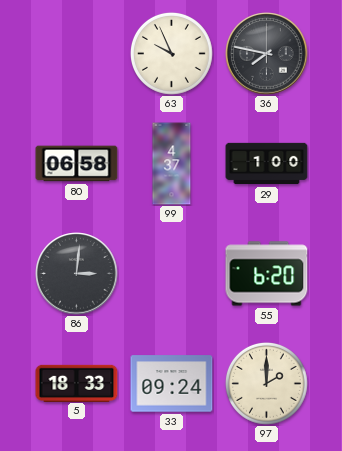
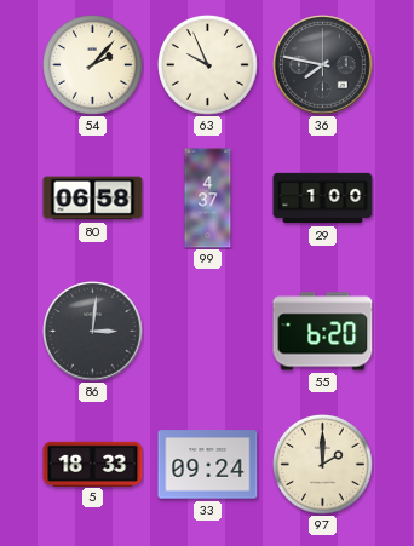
54: none -> 2:07 (92, 64)
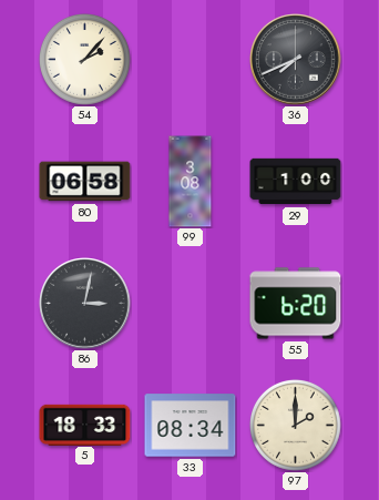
63: 9:56 -> none (207, 64)
36: 7:47 -> 7:41 (296, 60)
99: 4:37 -> 3:08 (191, 182)
86: 3:01 -> 3:02 (85, 304)
33: 09:24 -> 08:34 (191, 426)
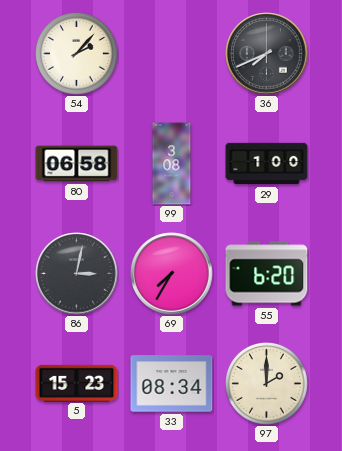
69: none -> 7:35 (172, 274)
5: 18:33 -> 15:23 (77, 383)
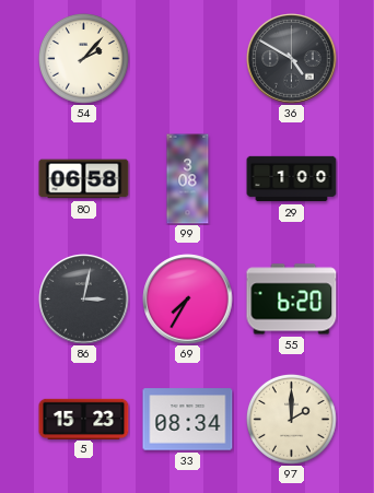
36: 7:41 -> 4:50 (292, 59)
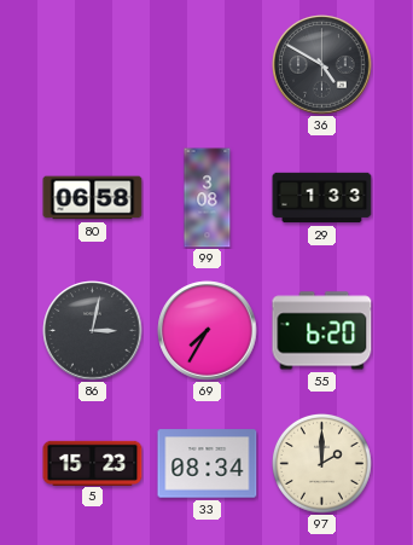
54: 2:07 -> none (83, 58)
29: 1:00 -> 1:33 (322, 198)
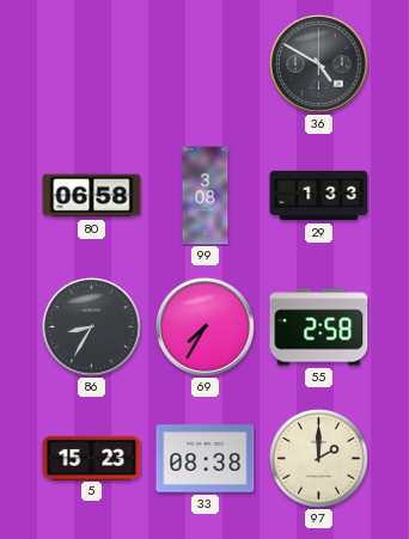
86: 3:02 -> 8:35 (92, 327)
55: 6:20 -> 2:58 (319, 327)
33: 08:34 -> 08:38 (206, 459)
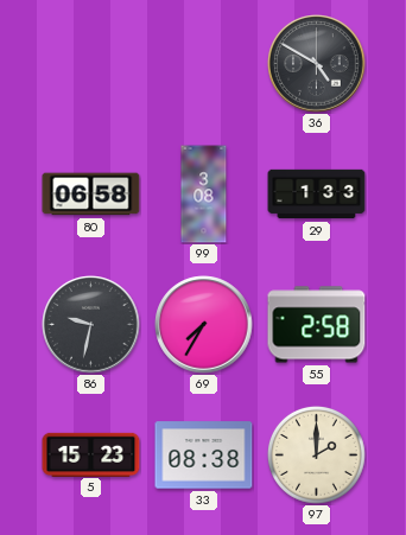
86: 8:35 -> 9:32 (91, 325)
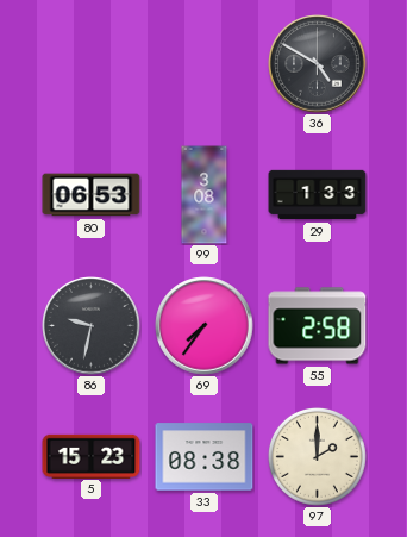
80: 06:58 -> 06:53 (92, 195)
69: 7:35 -> 7:36 (205, 326)
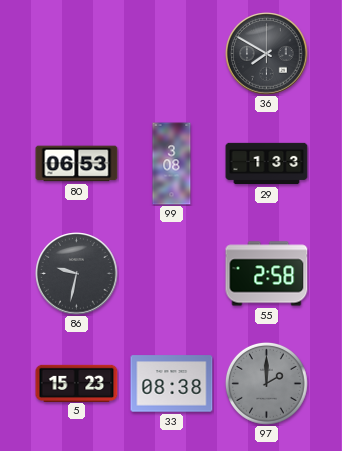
36: 4:50 -> 7:50 (267, 54)
69: 7:36 -> none (205, 326)
97 dial: cream -> grey (266, 383)
